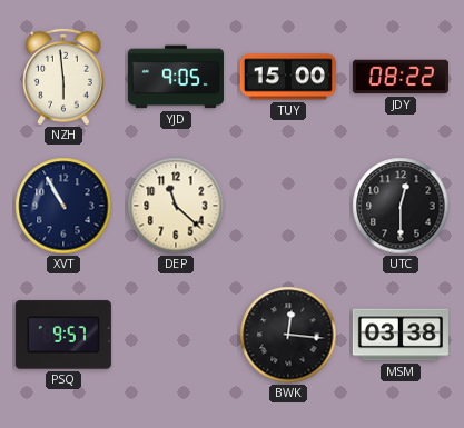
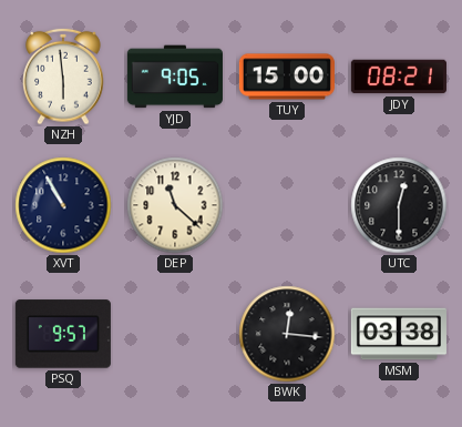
JDY: 08:22 -> 08:21 (399, 77)
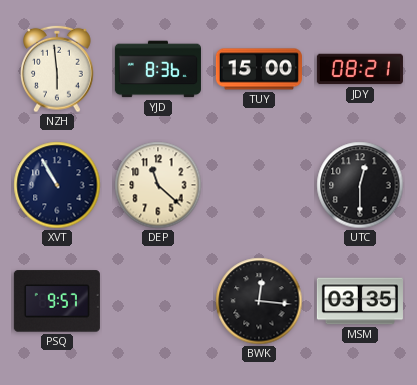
YJD: 9:05 -> 8:36 (158, 69)
MSM: 03:38 -> 03:35 (360, 301)
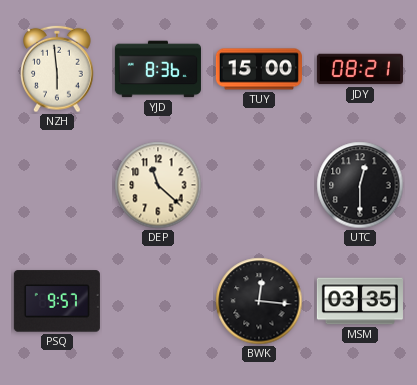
XVT: 10:55 -> none (57, 185)
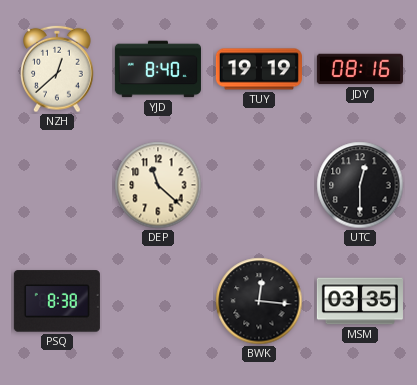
NZH: 5:59 -> 12:38 (58, 69)
YJD: 8:36 -> 8:40 (158, 69)
TUY: 15:00 -> 19:19 (259, 69)
JDY: 08:21 -> 08:16 (360, 69)
PSQ: 9:57 -> 8:38 (57, 301)
